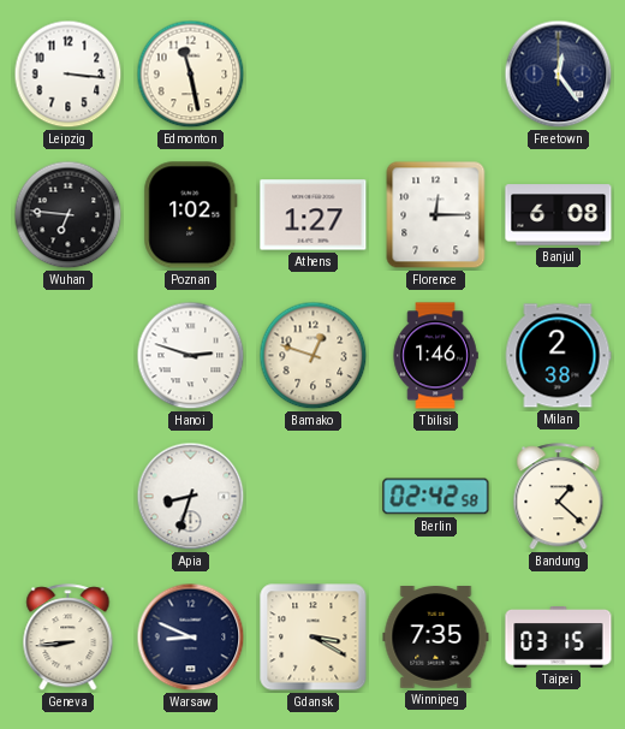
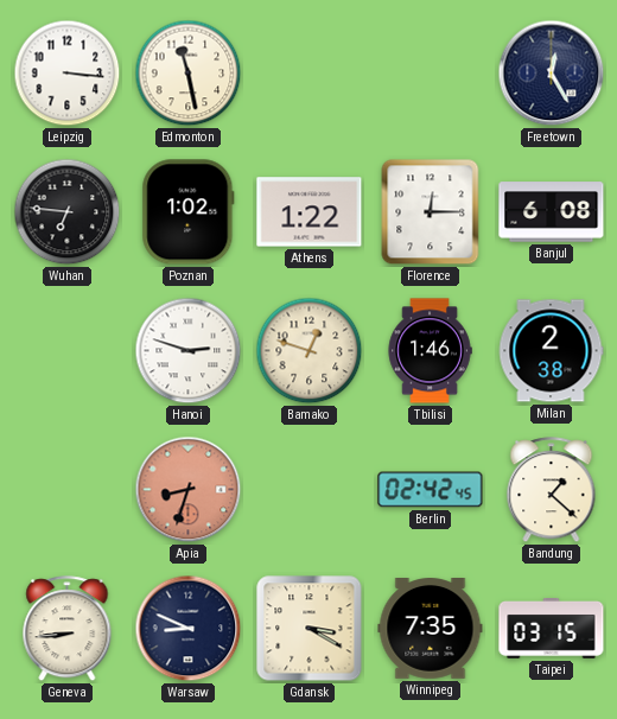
Freetown: 12:24 -> 12:25 (552, 74)
Athens: 1:27 -> 1:22 (310, 212)
Apia dial: white -> salmon (189, 490)
Berlin: 02:42:58 -> 02:42:45 (431, 490)
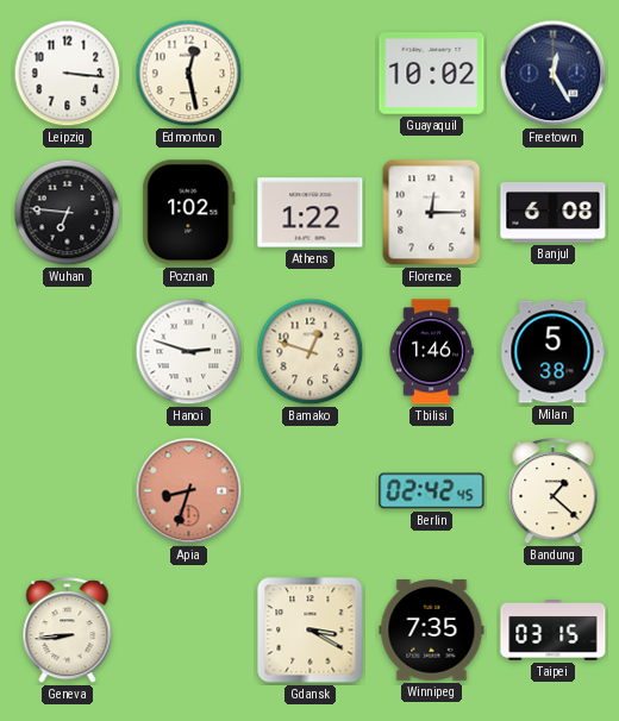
Edmonton: 11:28 -> 12:28 (189, 74)
Guayaquil: none -> 10:02 (432, 74)
Milan: 2:38 -> 5:38 (552, 352)
Warsaw: 8:49 -> none (189, 629)
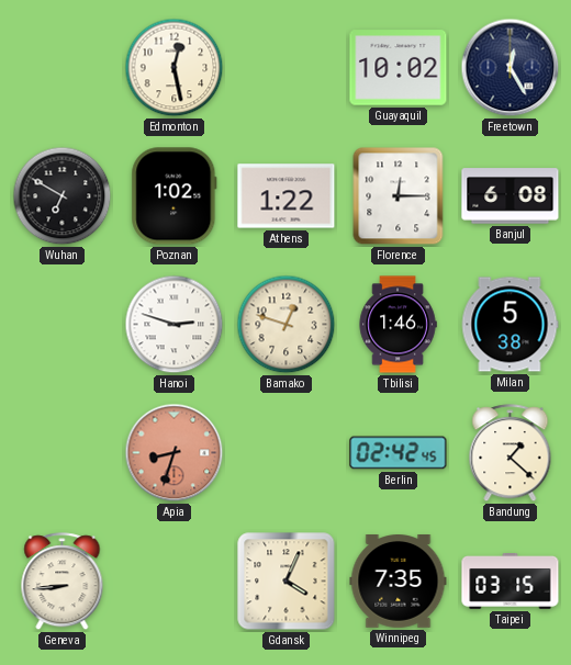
Leipzig: 3:16 -> none (68, 74)
Wuhan: 6:46 -> 6:50 (63, 196)
Gdansk: 3:20 -> 4:04 (287, 582)
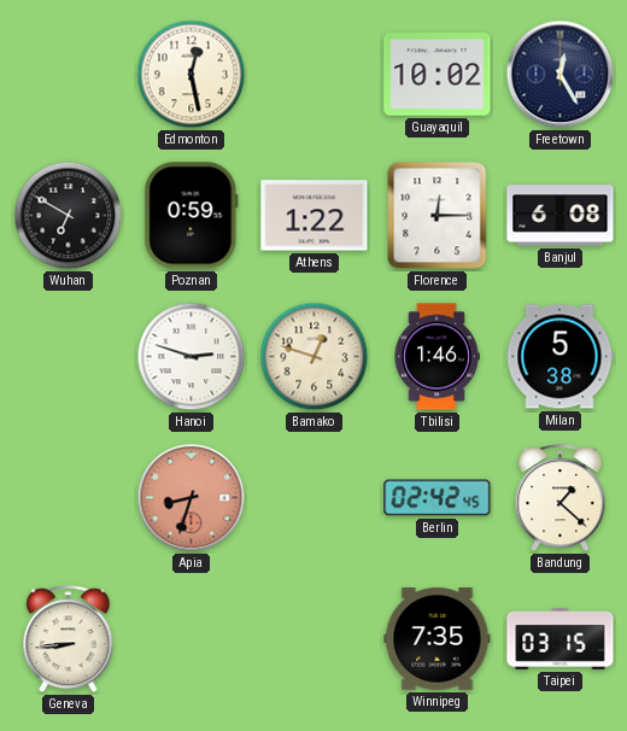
Poznan: 1:02 -> 0:59 (192, 216)
Gdansk: 4:04 -> none (287, 582)
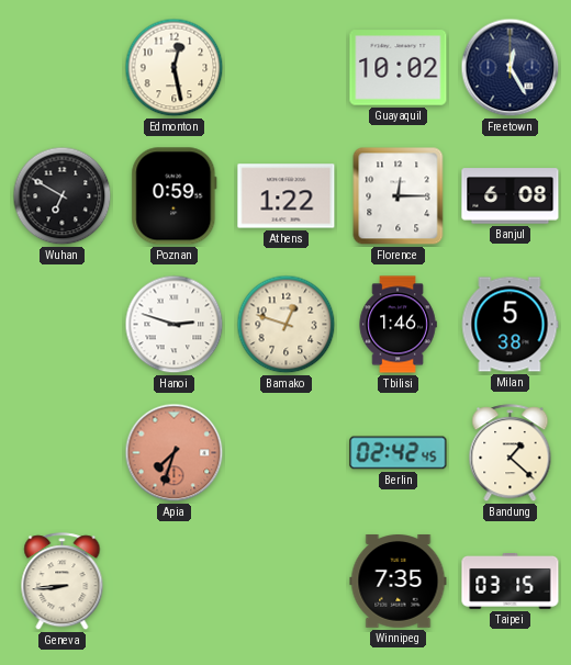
Apia: 8:33 -> 7:33 (175, 453)
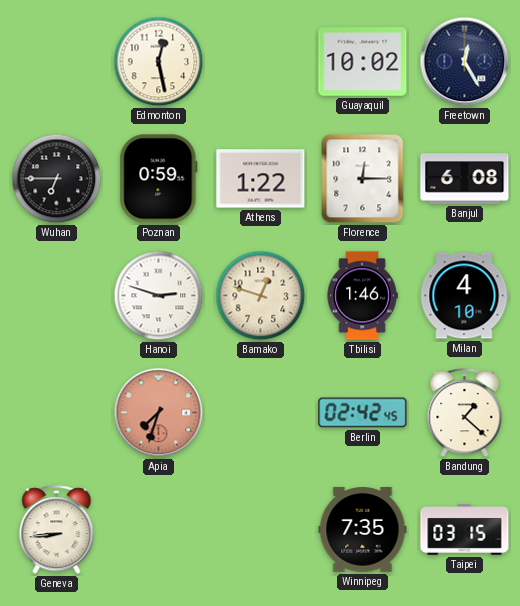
Wuhan: 6:50 -> 6:45 (57, 179)
Milan: 5:38 -> 4:10 (464, 296)
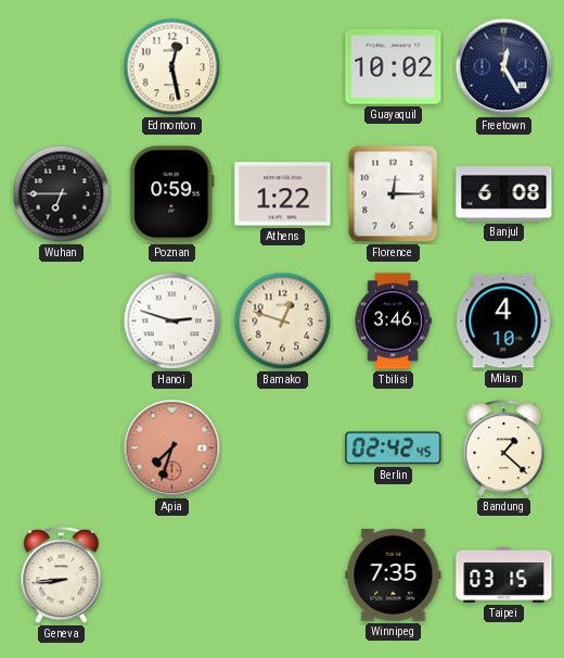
Tbilisi: 1:46 -> 3:46 (393, 321)
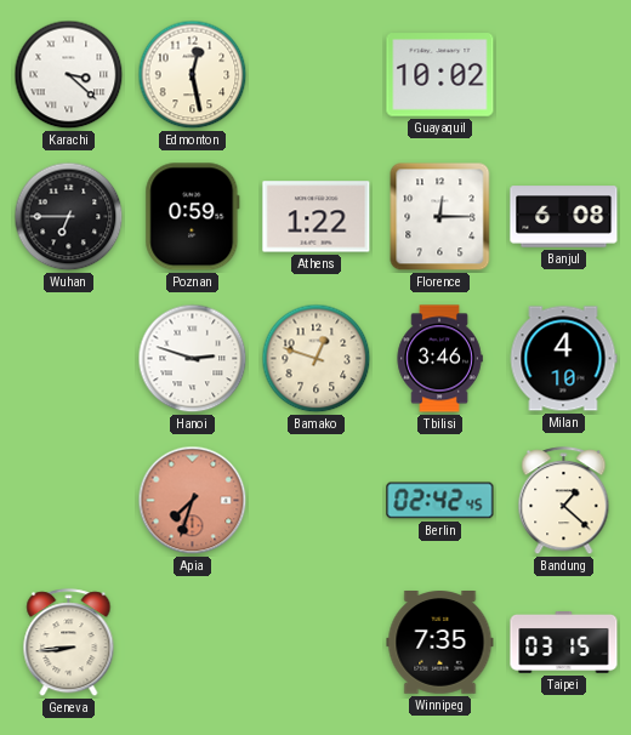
Karachi: none -> 3:22 (69, 75)
Freetown: 12:25 -> none (504, 67)
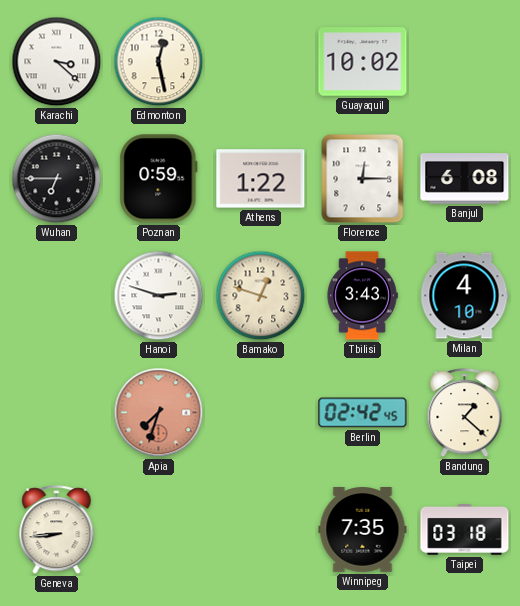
Tbilisi: 3:46 -> 3:43 (362, 296)
Taipei: 03:15 -> 03:18 (465, 530)
